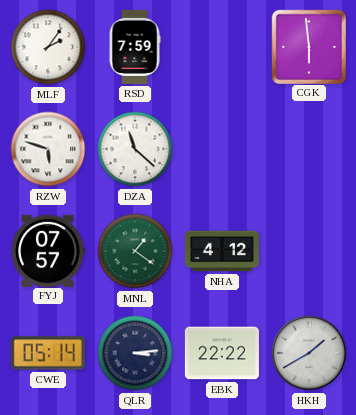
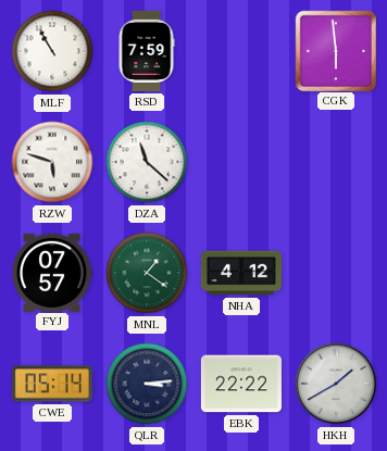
MLF: 2:06 -> 10:55 (52, 51)
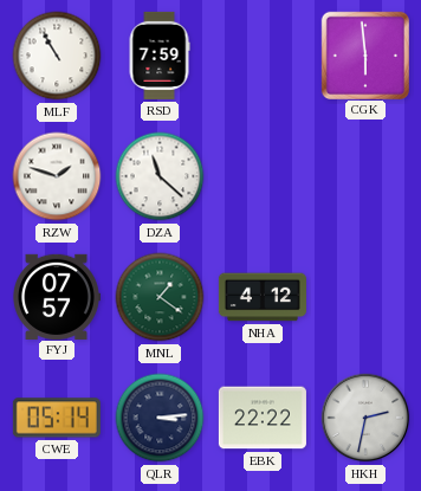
RZW: 5:48 -> 1:48 (57, 176)
HKH: 1:40 -> 2:32 (365, 418)
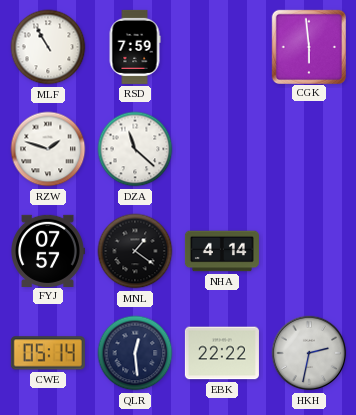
MNL dial: green -> black (135, 251)
NHA: 4:12 -> 4:14 (222, 251)
QLR: 3:14 -> 12:29 (135, 353)
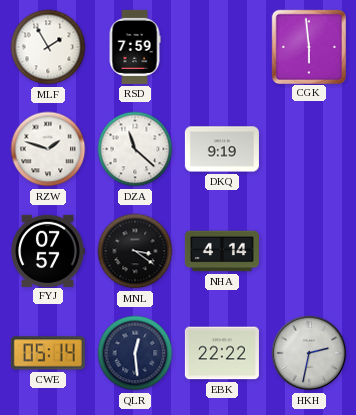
MLF: 10:55 -> 1:55 (48, 47)
DKQ: none -> 9:19 (222, 149)
MNL: 1:21 -> 3:21 (135, 251)
